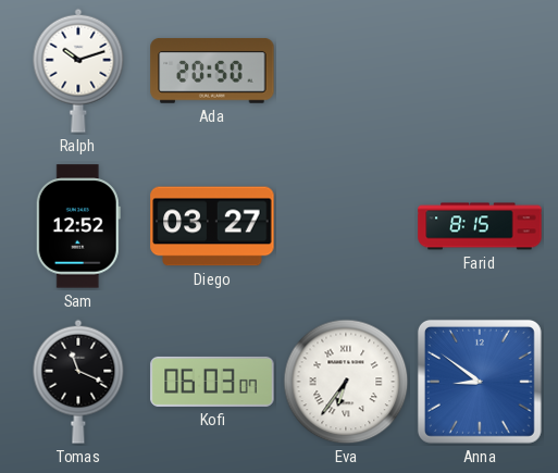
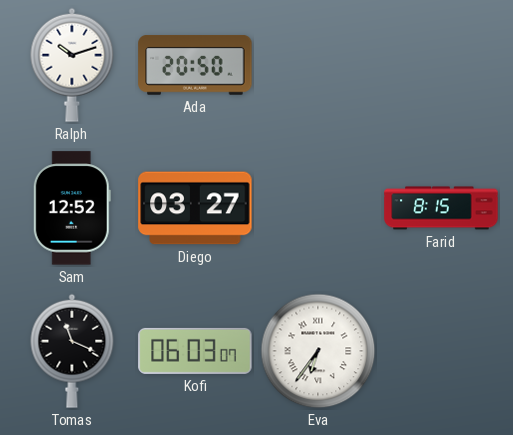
Anna: 8:51 -> none (480, 382)
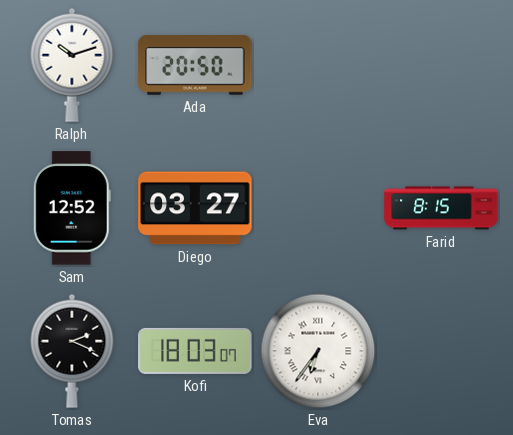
Tomas: 11:19 -> 2:19 (72, 351)
Kofi: 06:03 -> 18:03 (195, 351)
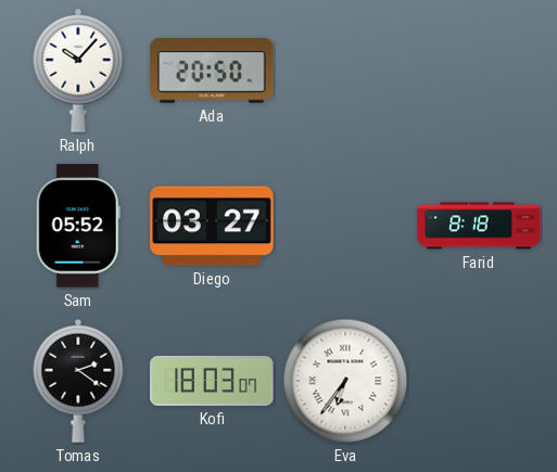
Ralph: 10:12 -> 10:07 (78, 71)
Sam: 12:52 -> 05:52 (78, 226)
Farid: 8:15 -> 8:18 (479, 226)
Tomas: 2:19 -> 2:21 (78, 381)
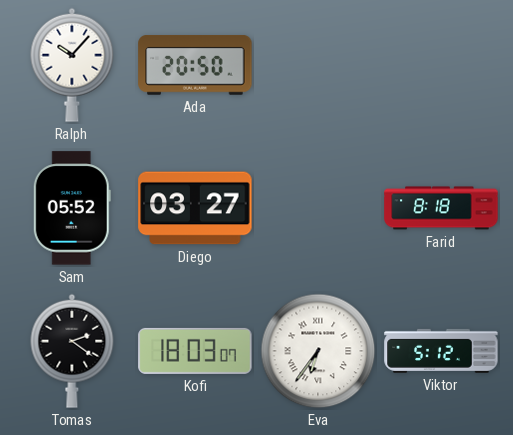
Viktor: none -> 5:12 (441, 351)
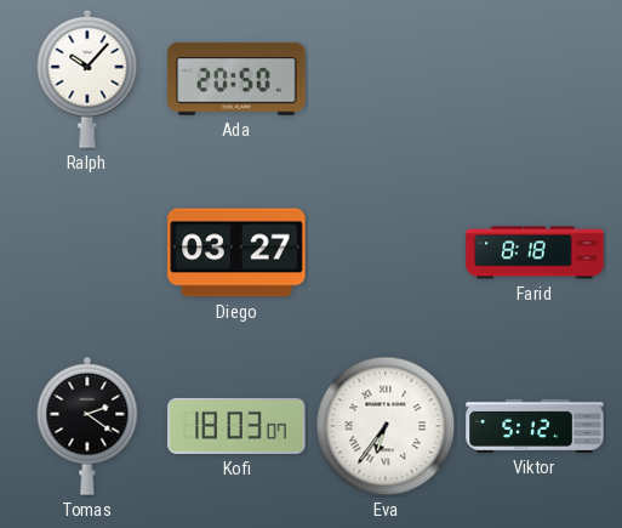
Sam: 05:52 -> none (72, 208)
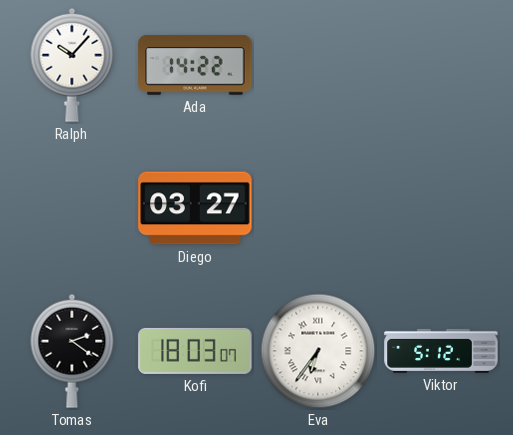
Ada: 20:50 -> 14:22 (195, 66)
Farid: 8:18 -> none (535, 252)
